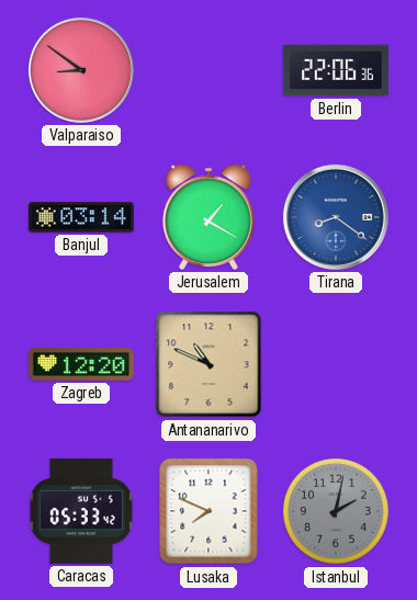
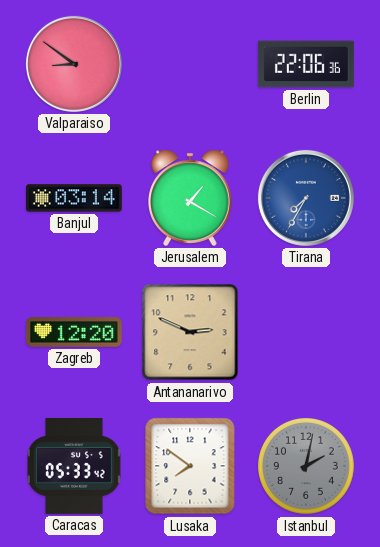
Tirana: 8:21 -> 7:35 (306, 198)
Antananarivo: 10:49 -> 2:49 (190, 332)
Lusaka: 7:49 -> 7:51 (190, 466)
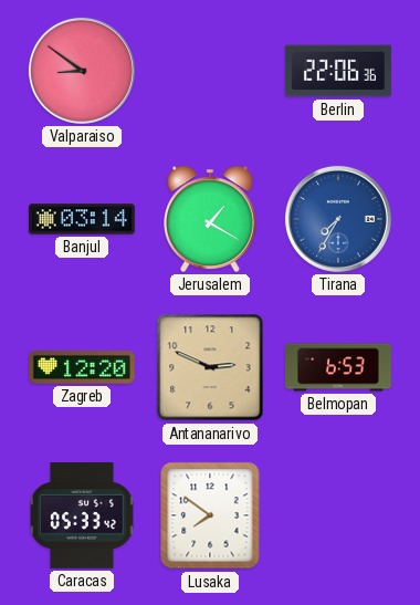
Belmopan: none -> 6:53 (338, 367)
Istanbul: 2:02 -> none (306, 466)
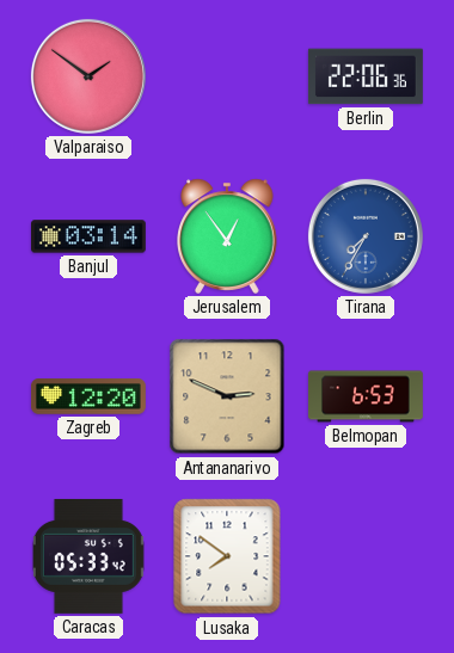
Valparaiso: 8:51 -> 1:51 (88, 76)
Jerusalem: 1:20 -> 12:54 (227, 236)
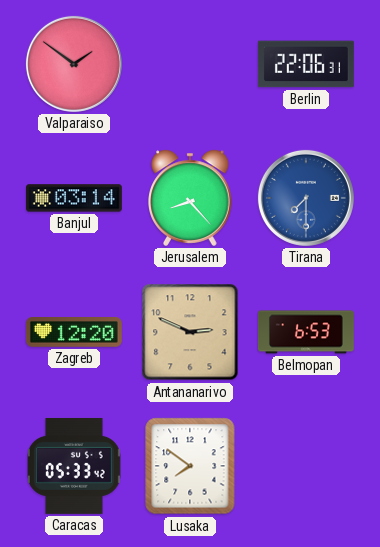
Berlin: 22:06:36 -> 22:06:31 (306, 64)
Jerusalem: 12:54 -> 8:23 (190, 198)
Tirana: 7:35 -> 7:30 (306, 198)
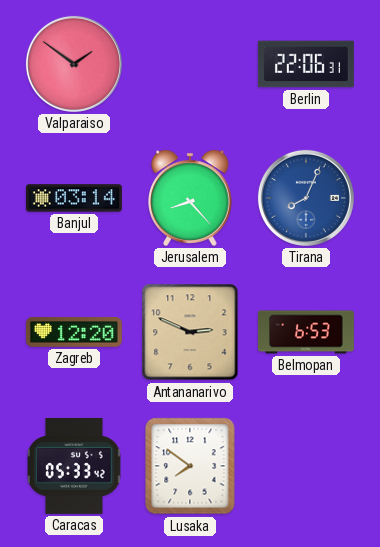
Tirana: 7:30 -> 8:04 (306, 198)
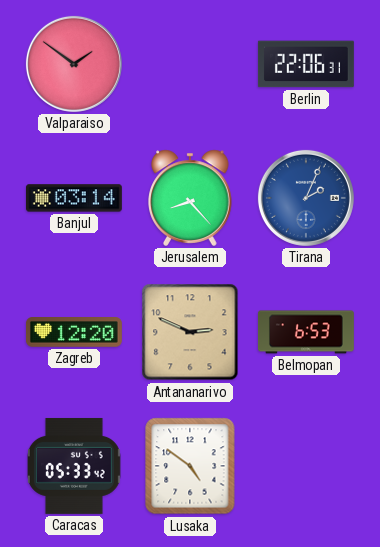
Tirana: 8:04 -> 2:04 (306, 198)
Lusaka: 7:51 -> 4:51 (190, 466)
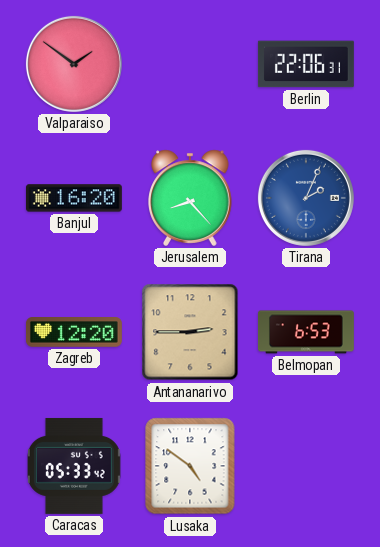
Banjul: 03:14 -> 16:20 (74, 198)
Antananarivo: 2:49 -> 2:45 (190, 332)
